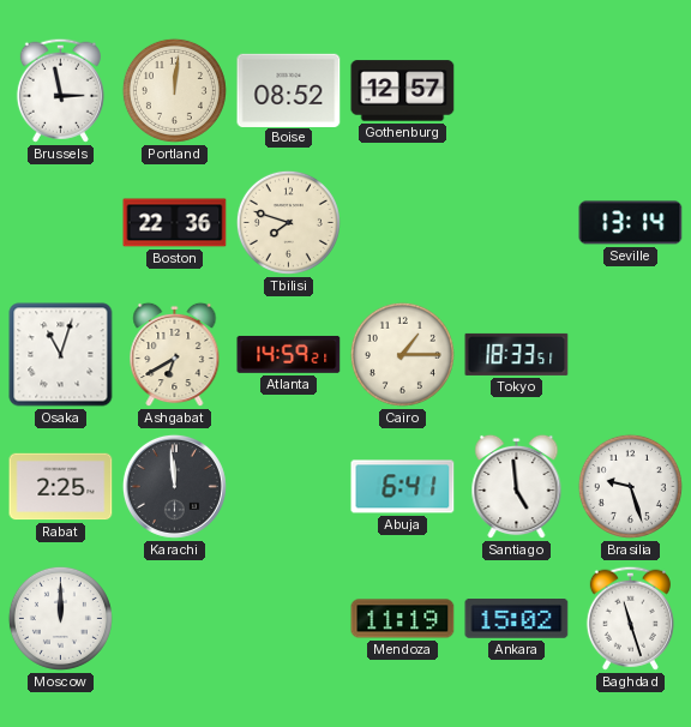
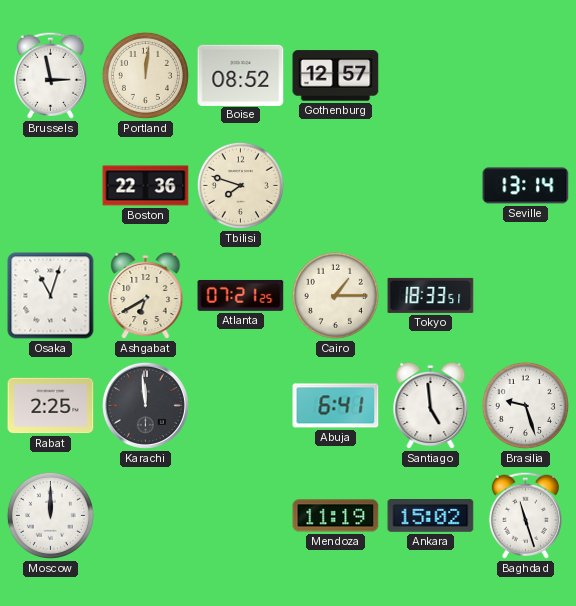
Atlanta: 14:59 -> 07:21 (241, 295)
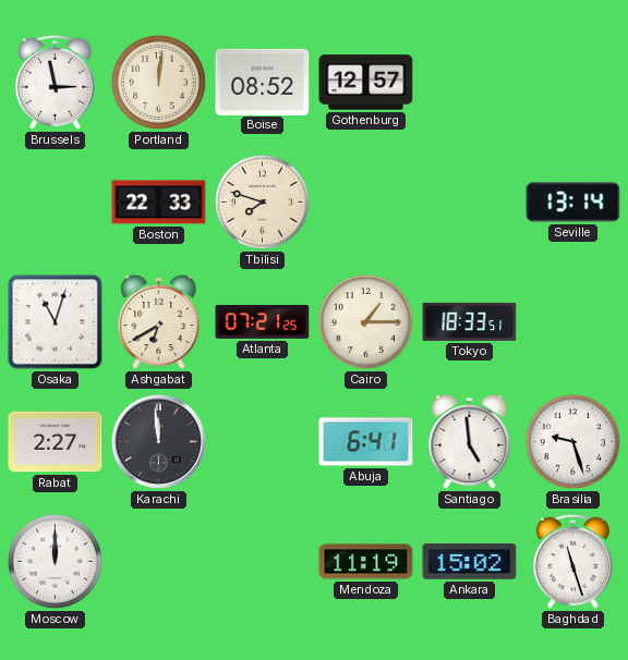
Boston: 22:36 -> 22:33 (159, 203)
Rabat: 2:25 -> 2:27 (56, 442)
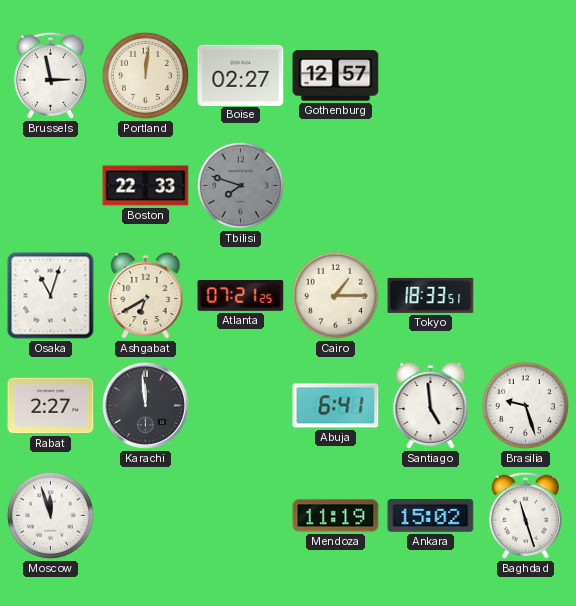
Boise: 08:52 -> 02:27 (241, 75)
Tbilisi dial: cream -> grey (240, 185)
Seville: 13:14 -> none (573, 203)
Moscow: 12:00 -> 11:57 (50, 515)
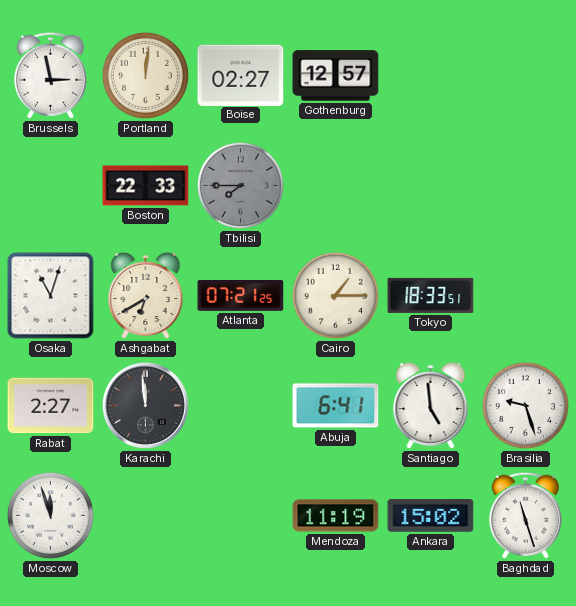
Tbilisi: 7:48 -> 7:45 (240, 185)
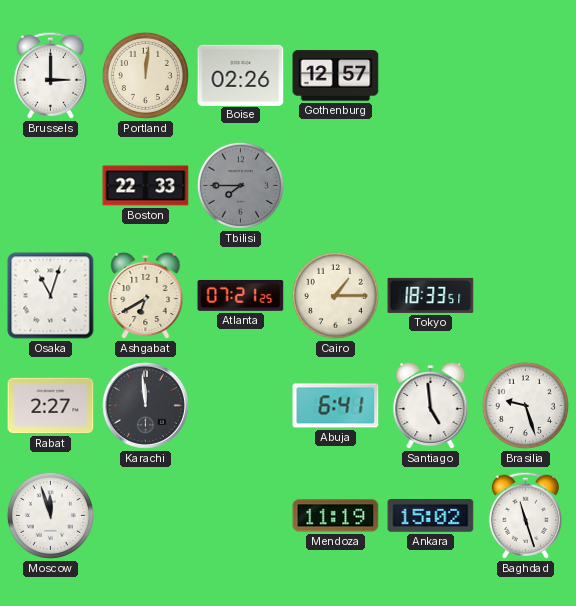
Brussels: 2:58 -> 3:00 (50, 75)
Boise: 02:27 -> 02:26 (241, 75)
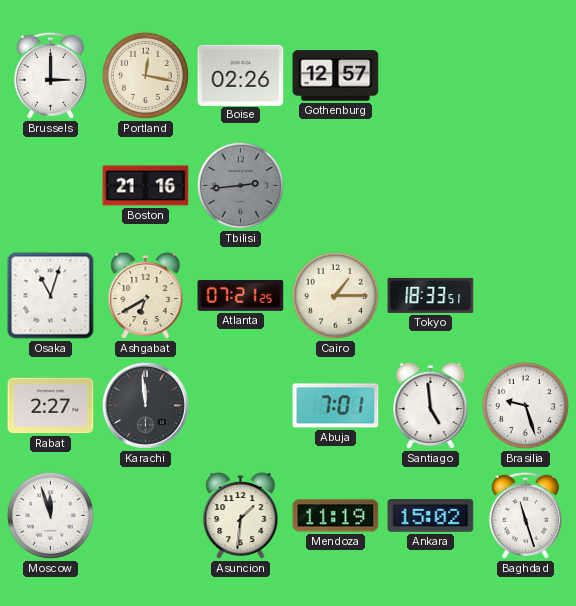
Portland: 12:01 -> 12:17 (145, 75)
Boston: 22:33 -> 21:16 (146, 186)
Tbilisi: 7:45 -> 2:44 (240, 185)
Abuja: 6:41 -> 7:01 (336, 406)
Asuncion: none -> 1:31 (241, 516)
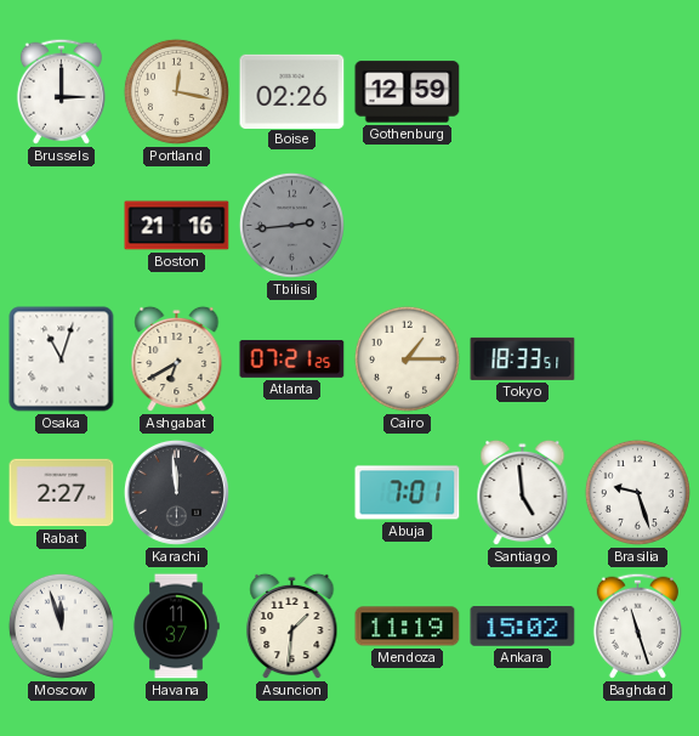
Gothenburg: 12:57 -> 12:59 (408, 92)
Havana: none -> 11:37 (176, 627)
